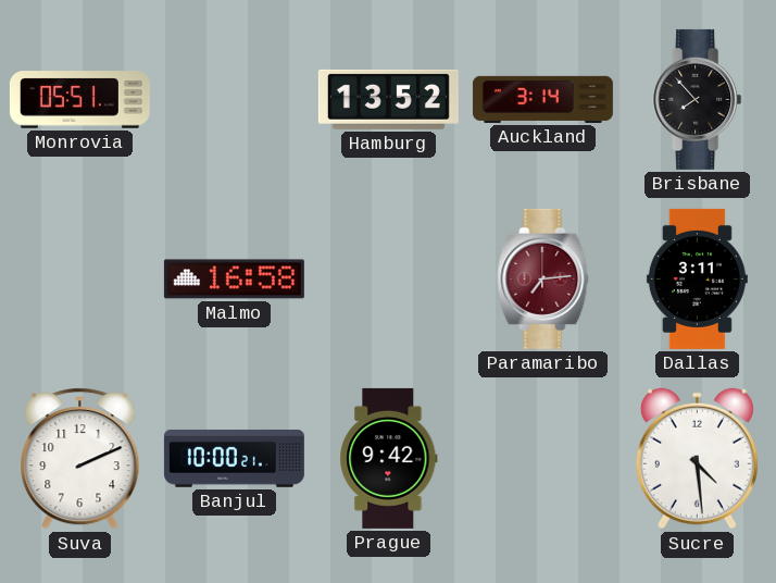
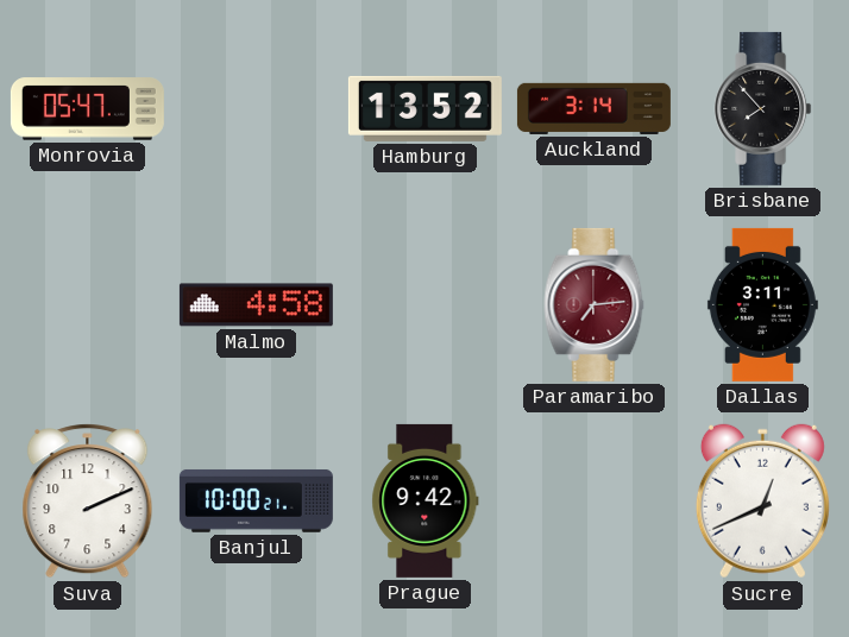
Monrovia: 05:51 -> 05:47 (87, 109)
Malmo: 16:58 -> 4:58 (256, 305)
Sucre: 4:29 -> 12:41 (762, 502)
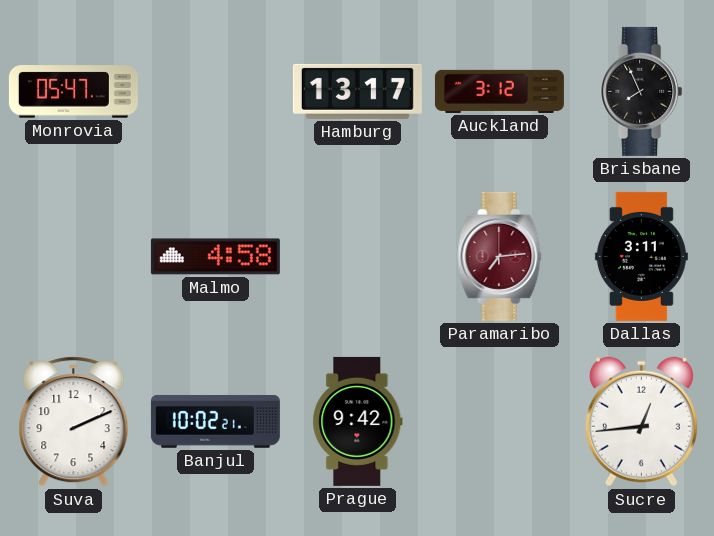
Hamburg: 13:52 -> 13:17 (357, 91)
Auckland: 3:14 -> 3:12 (499, 91)
Brisbane: 7:53 -> 7:56 (642, 91)
Banjul: 10:00 -> 10:02 (215, 421)
Sucre: 12:41 -> 12:44 (641, 422)
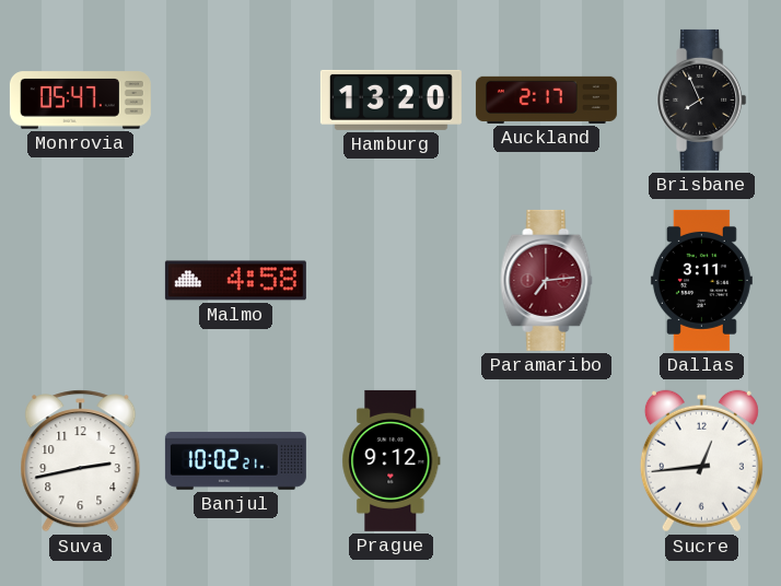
Hamburg: 13:17 -> 13:20 (391, 99)
Auckland: 3:12 -> 2:17 (546, 99)
Suva: 2:11 -> 2:43 (81, 461)
Prague: 9:42 -> 9:12 (392, 460)
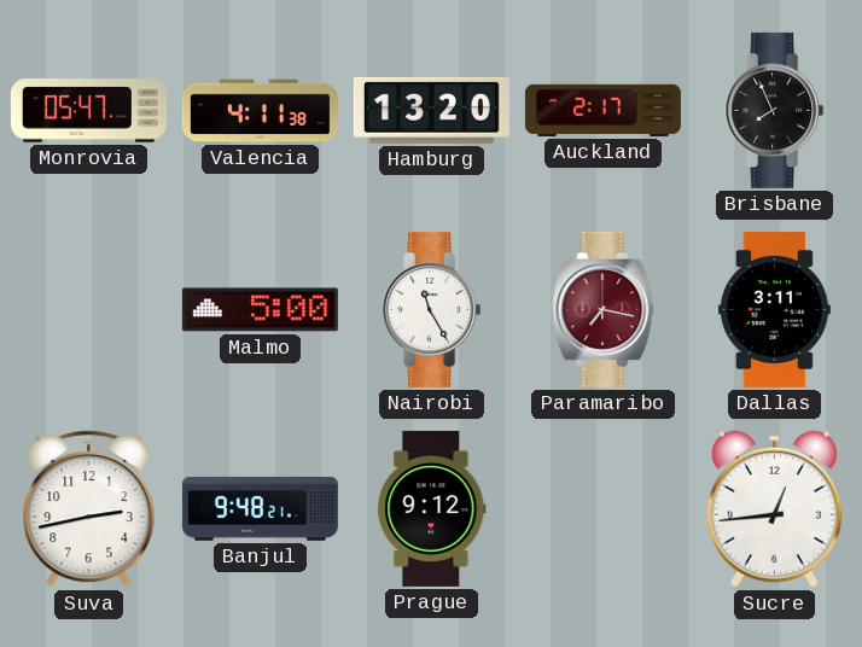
Valencia: none -> 4:11 (260, 111)
Malmo: 4:58 -> 5:00 (260, 310)
Nairobi: none -> 11:25 (432, 309)
Paramaribo: 7:14 -> 7:17 (604, 309)
Banjul: 10:02 -> 9:48 (260, 508)
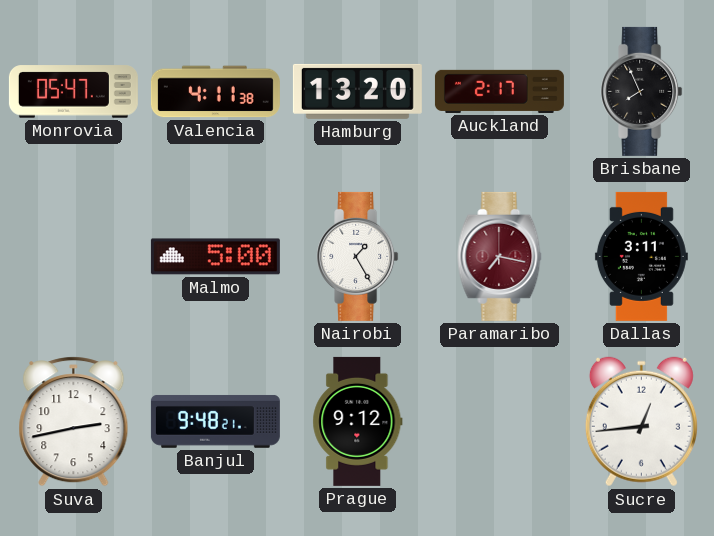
Nairobi: 11:25 -> 1:25 (358, 256)
